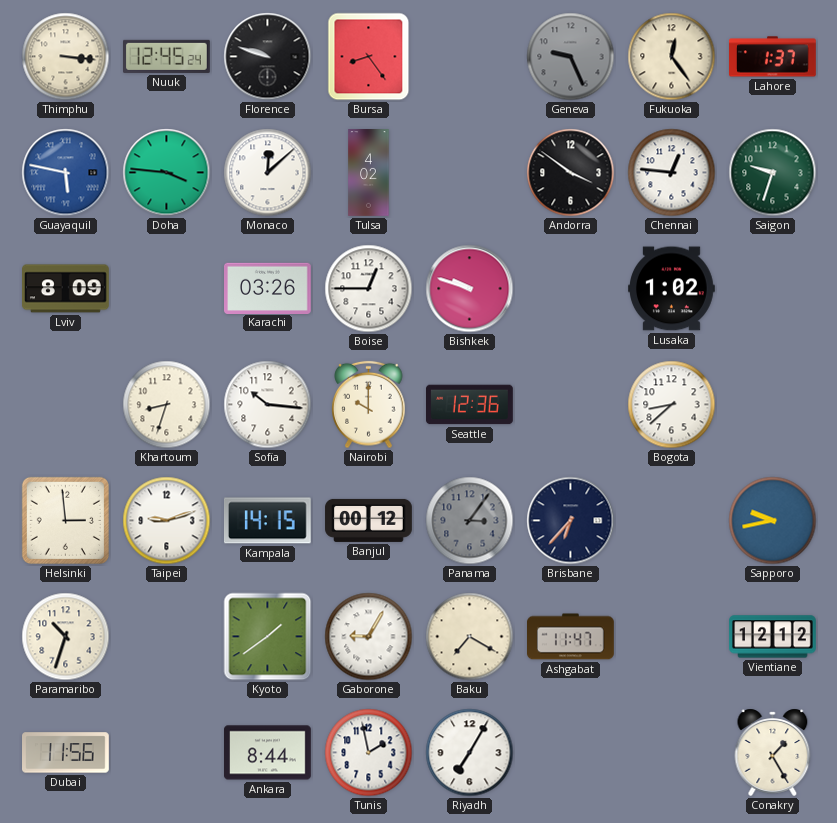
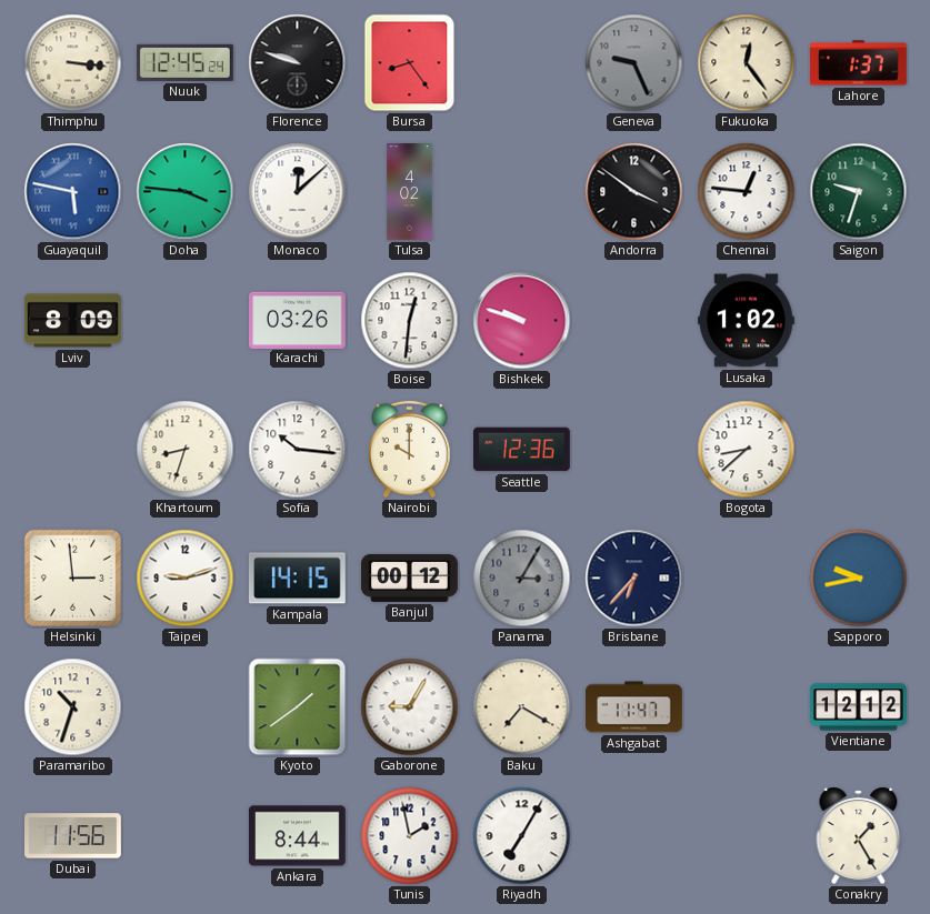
Boise: 12:45 -> 12:31 (410, 321)
Panama: 3:06 -> 3:05 (522, 579)
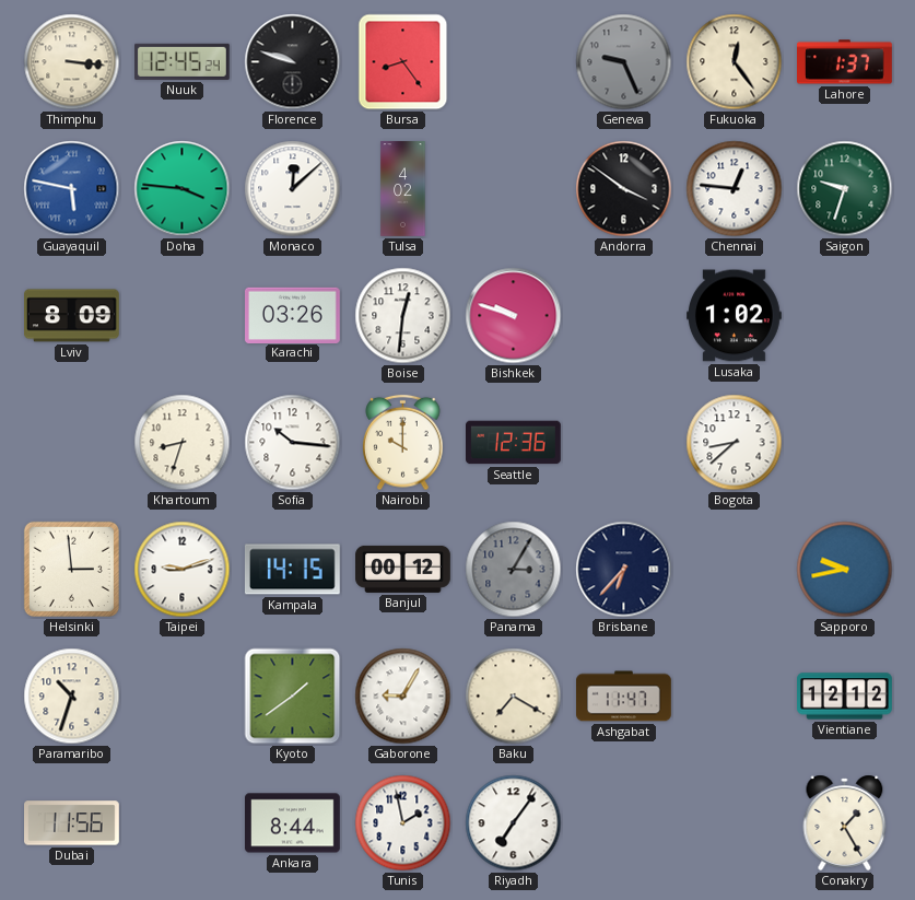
Riyadh: 7:05 -> 7:06 (514, 823)
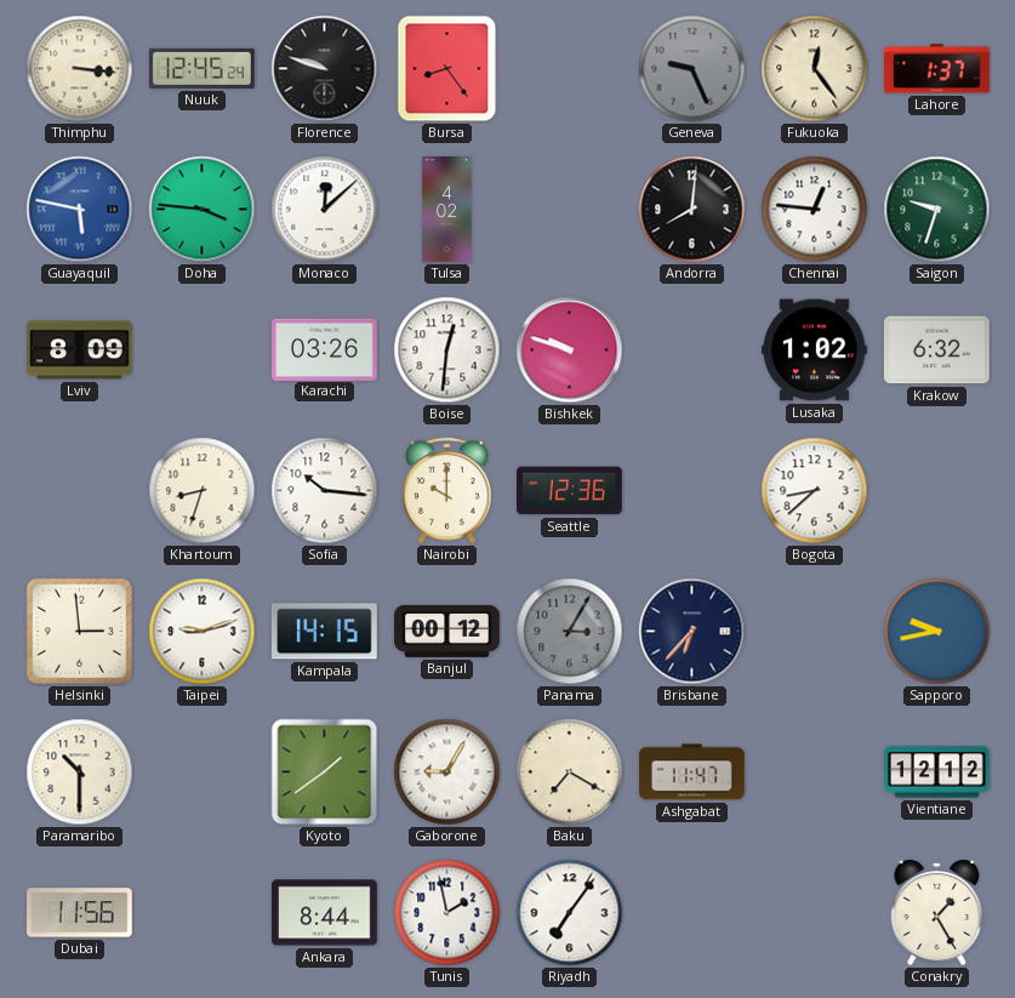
Andorra: 3:51 -> 8:01 (692, 210)
Krakow: none -> 6:32 (937, 350)
Paramaribo: 10:33 -> 10:30 (80, 772)
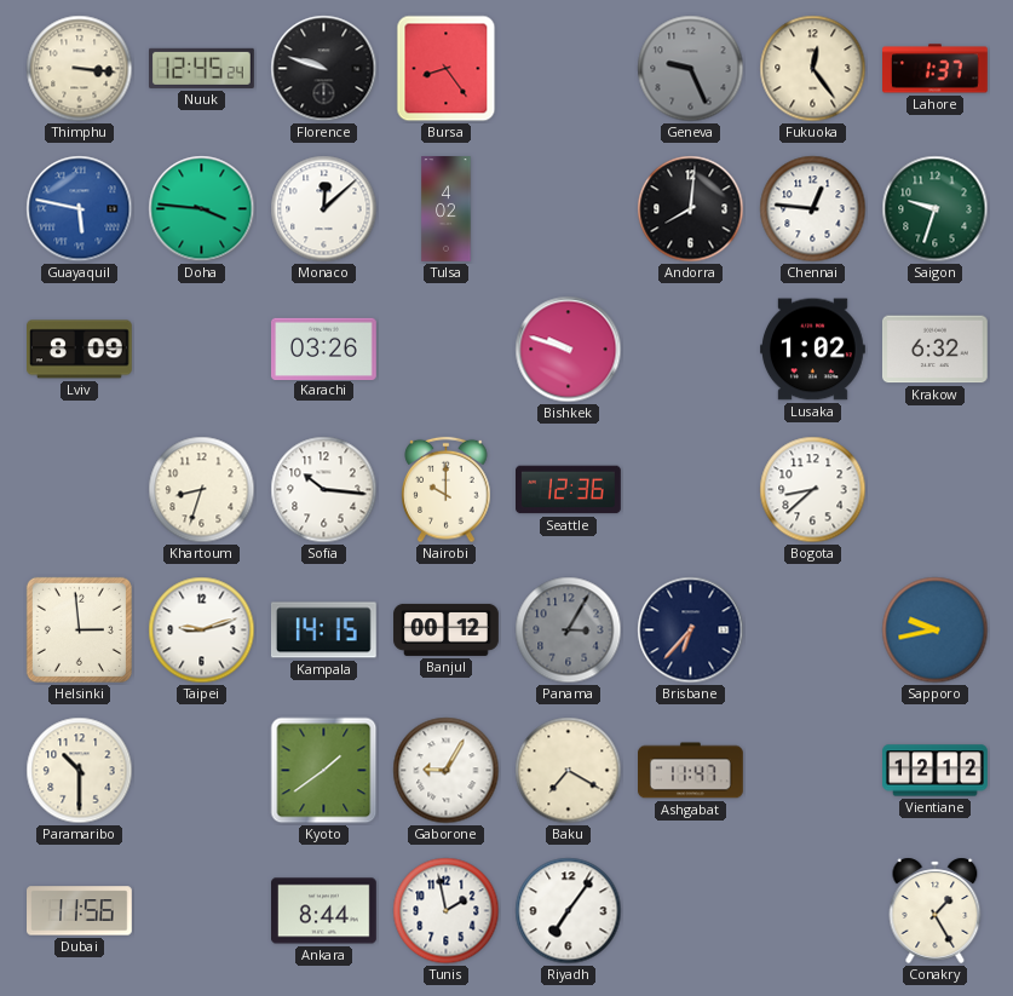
Boise: 12:31 -> none (447, 350)
